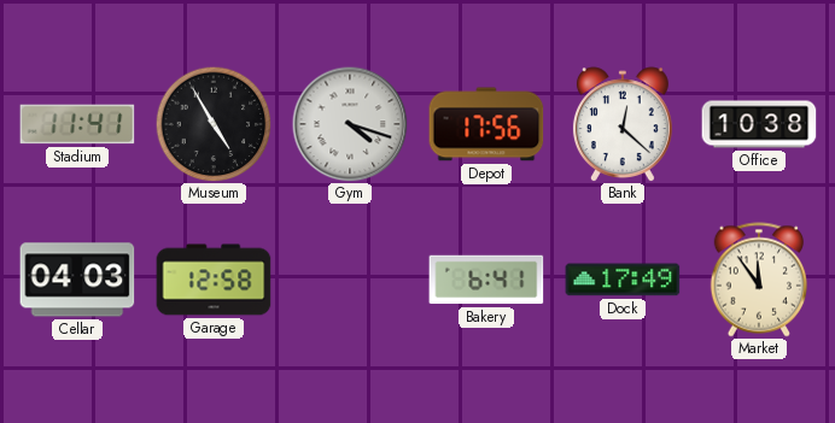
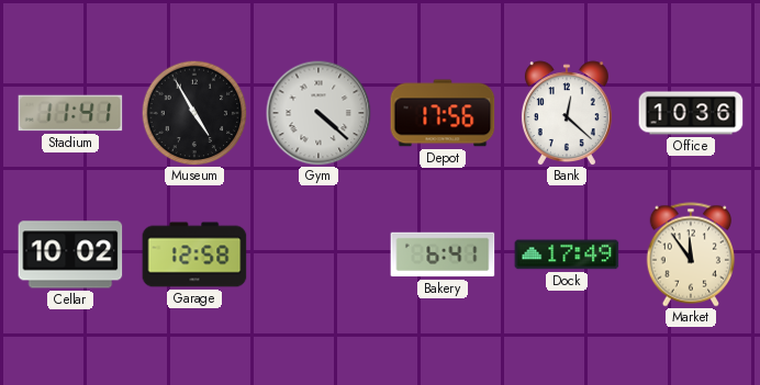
Gym: 4:18 -> 4:22 (318, 113)
Office: 10:38 -> 10:36 (691, 113)
Cellar: 04:03 -> 10:02 (70, 254)
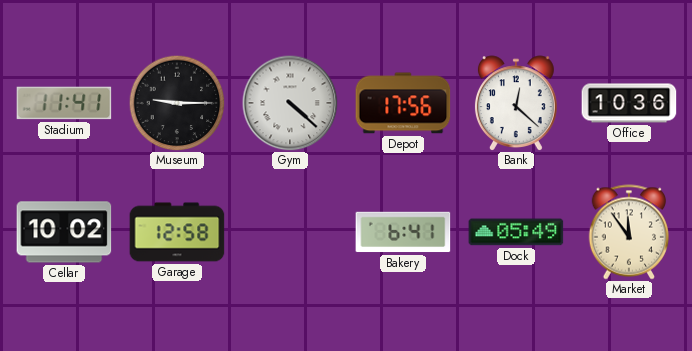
Museum: 4:55 -> 9:15 (177, 103)
Dock: 17:49 -> 05:49 (516, 232)
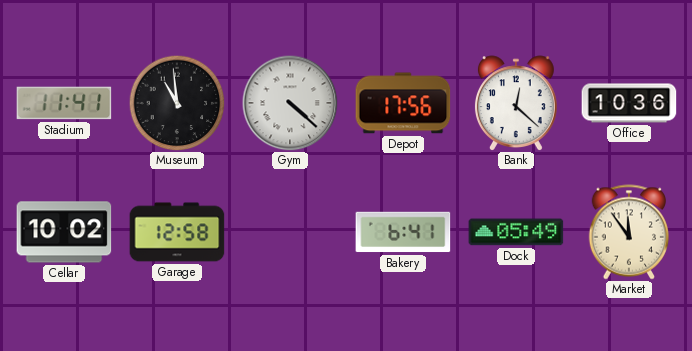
Museum: 9:15 -> 10:59 (177, 103)
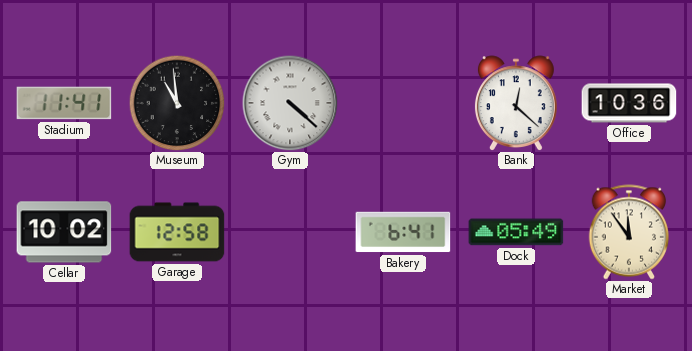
Depot: 17:56 -> none (403, 103)
